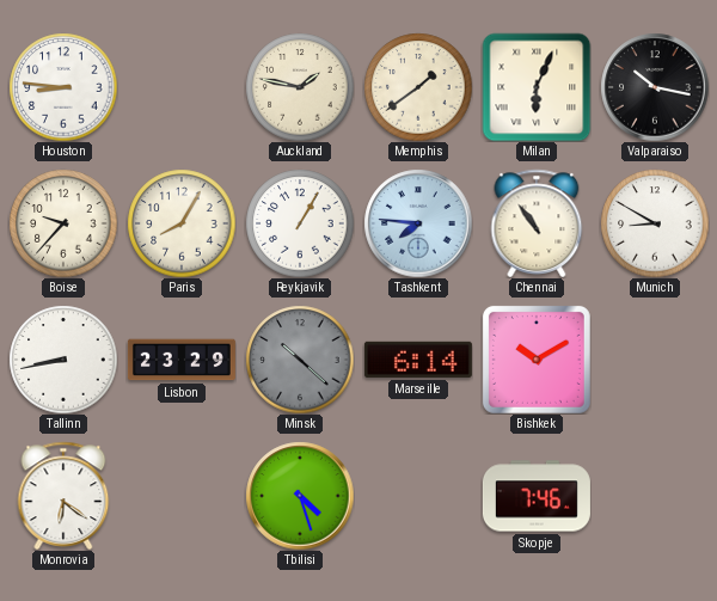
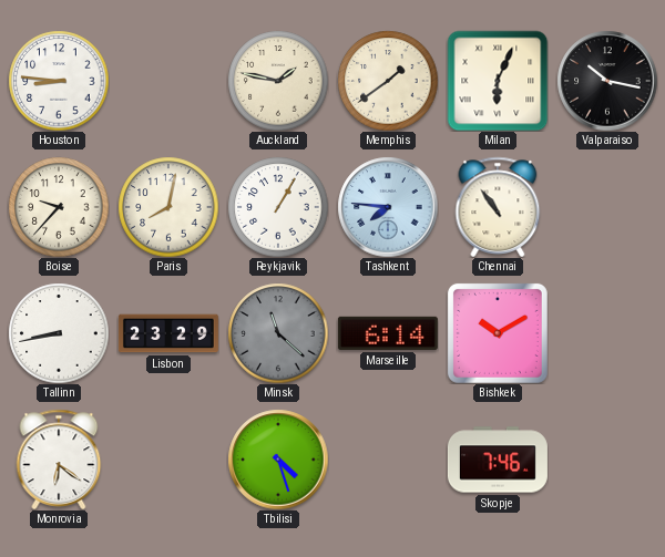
Paris: 8:05 -> 8:02 (168, 207)
Munich: 8:50 -> none (655, 223)
Minsk: 10:22 -> 11:22 (278, 333)
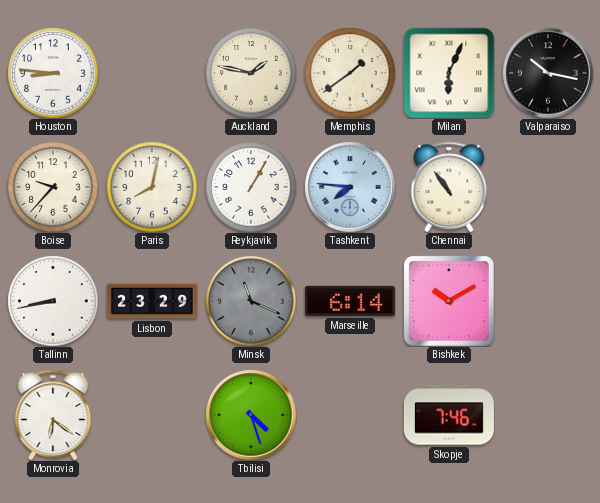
Minsk: 11:22 -> 11:19 (251, 301)
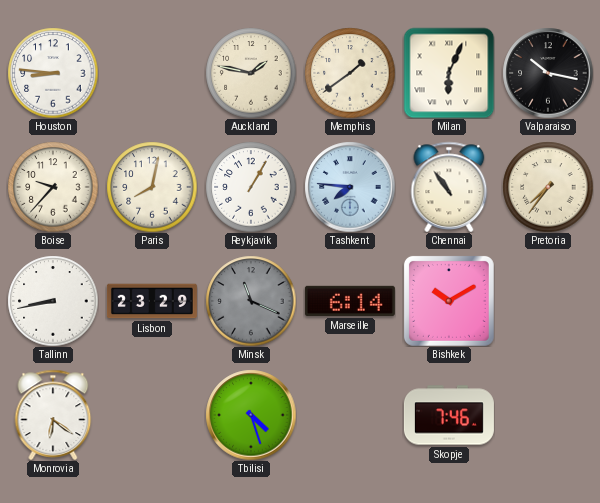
Pretoria: none -> 7:36 (548, 187)
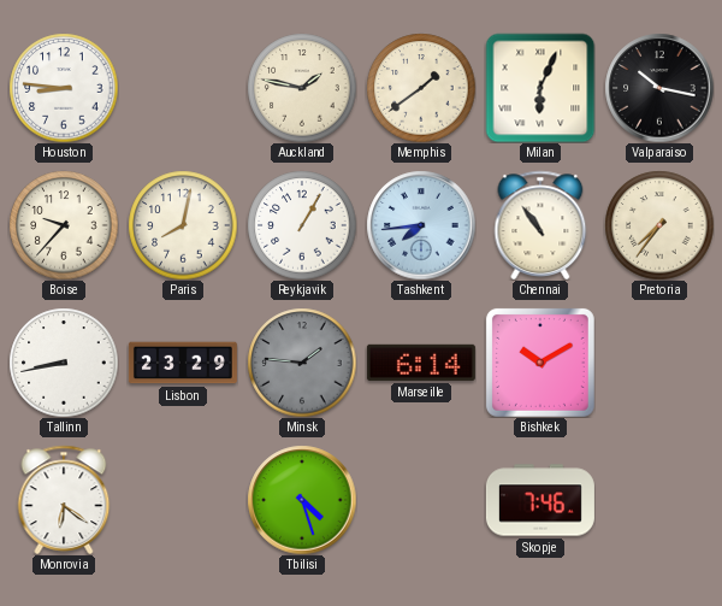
Tashkent: 7:46 -> 7:44 (421, 225)
Minsk: 11:19 -> 1:46 (302, 363)
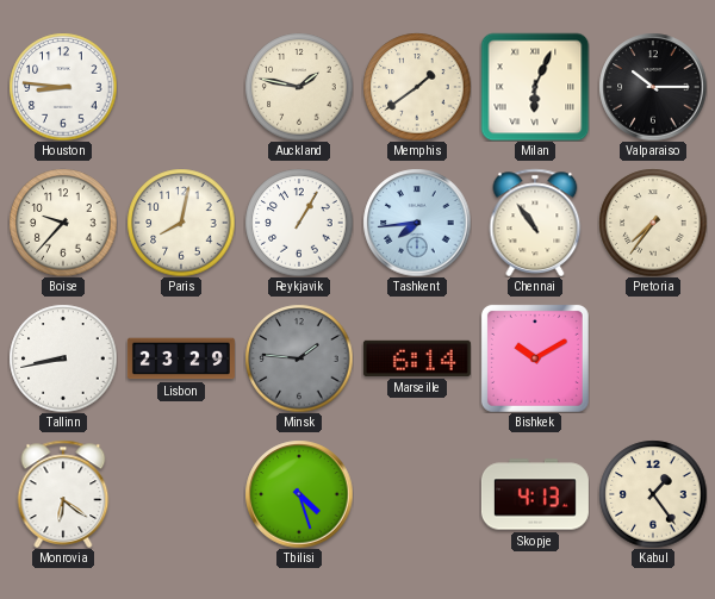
Valparaiso: 10:17 -> 10:15 (653, 87)
Skopje: 7:46 -> 4:13 (535, 494)
Kabul: none -> 1:24 (653, 494)
